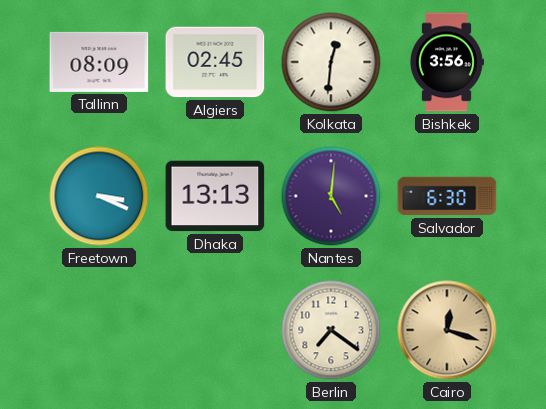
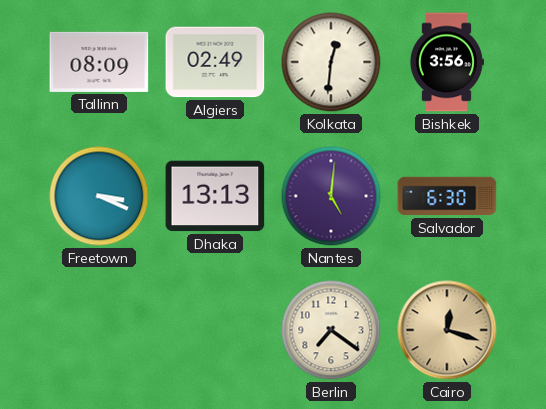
Algiers: 02:45 -> 02:49 (215, 62)
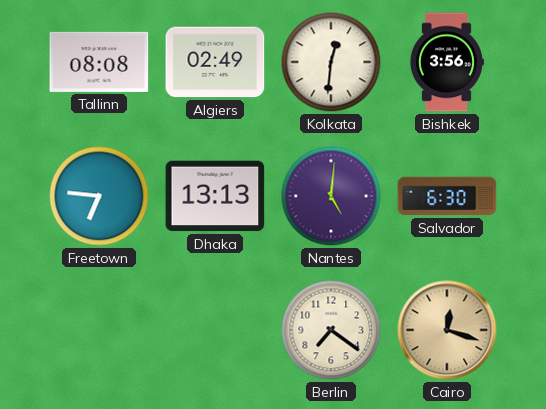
Tallinn: 08:09 -> 08:08 (99, 62)
Freetown: 3:19 -> 6:46 (99, 196)
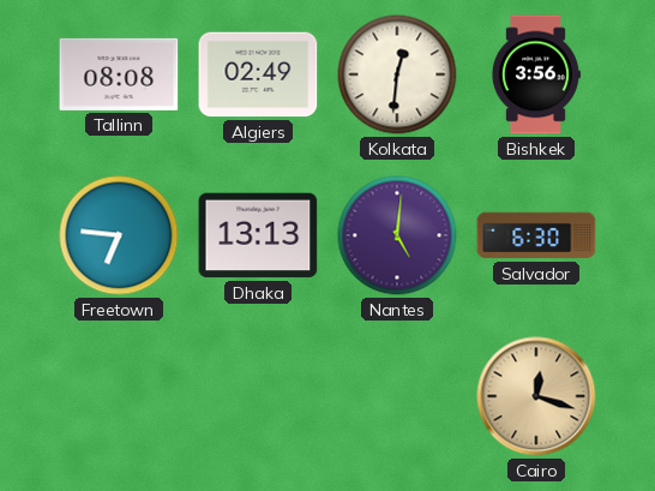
Berlin: 7:21 -> none (331, 330)
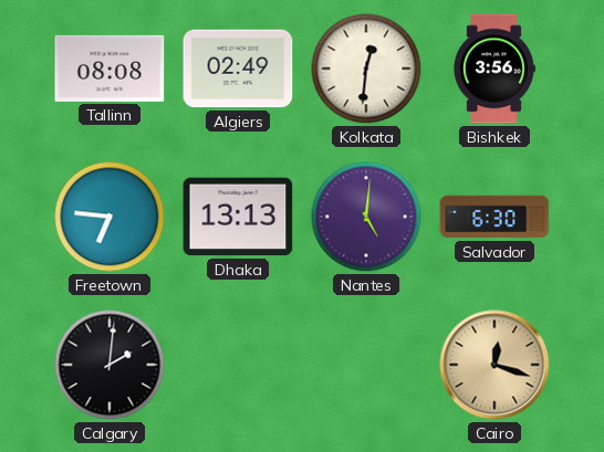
Calgary: none -> 2:01 (110, 365)
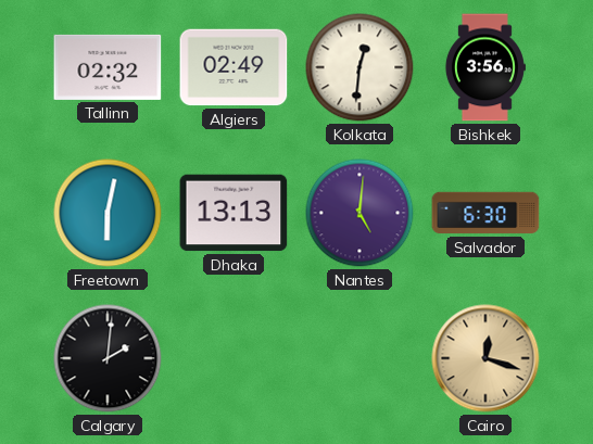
Tallinn: 08:08 -> 02:32 (108, 67)
Freetown: 6:46 -> 6:02 (108, 213)
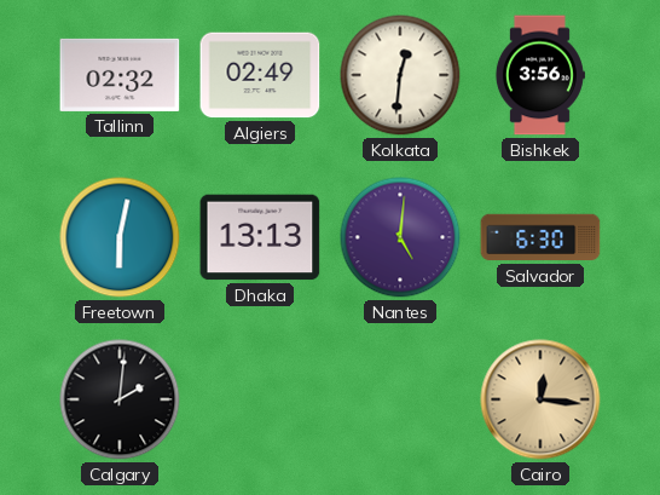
Cairo: 12:18 -> 12:16 (540, 399)
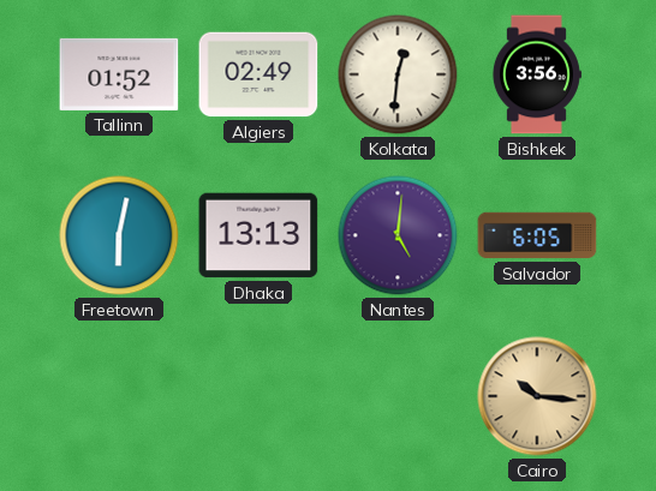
Tallinn: 02:32 -> 01:52 (119, 74)
Salvador: 6:30 -> 6:05 (537, 235)
Calgary: 2:01 -> none (120, 399)
Cairo: 12:16 -> 10:16 (537, 396)
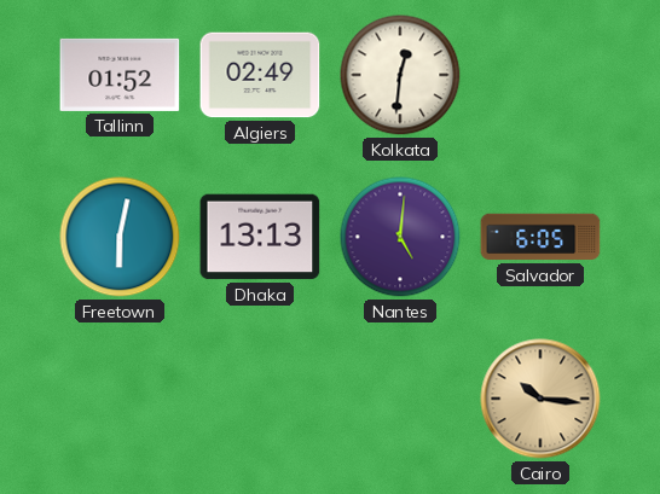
Bishkek: 3:56 -> none (536, 74)
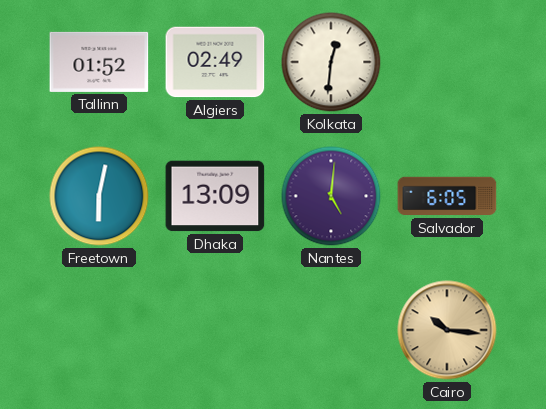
Dhaka: 13:13 -> 13:09 (215, 196)
